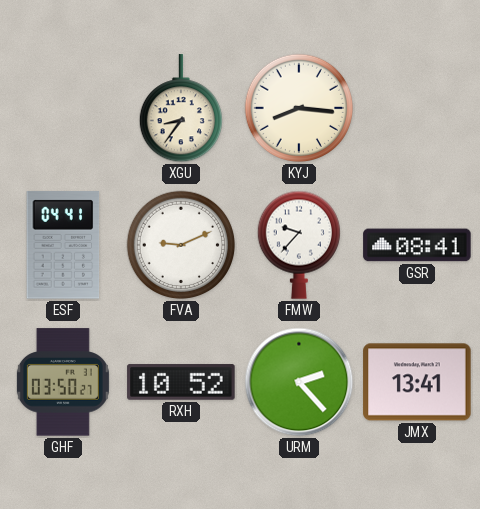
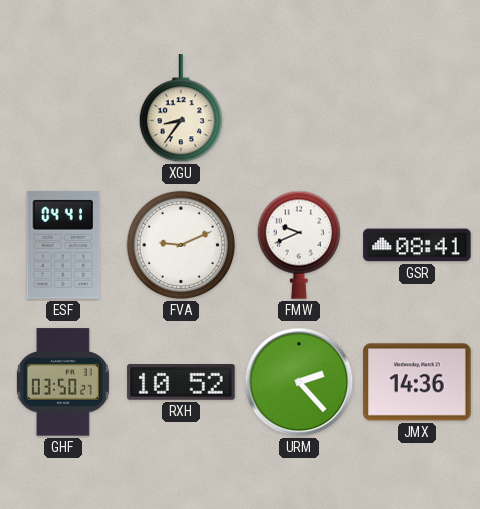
KYJ: 8:16 -> none (299, 108)
FMW: 9:37 -> 9:41 (298, 245)
JMX: 13:41 -> 14:36 (417, 382)
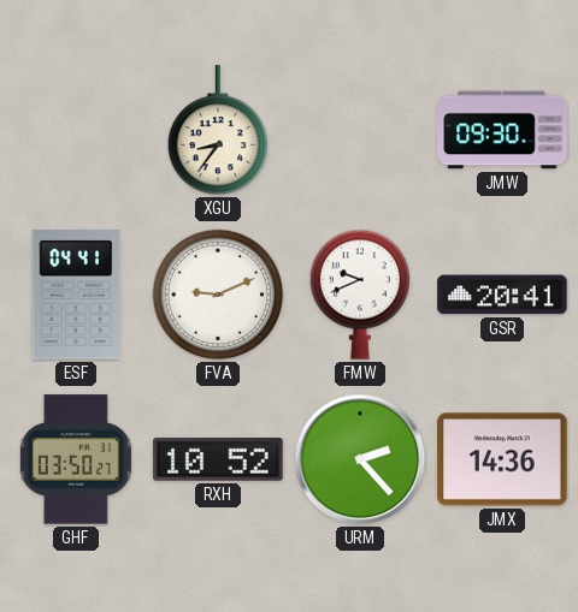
JMW: none -> 09:30 (502, 130)
GSR: 08:41 -> 20:41 (502, 295)
